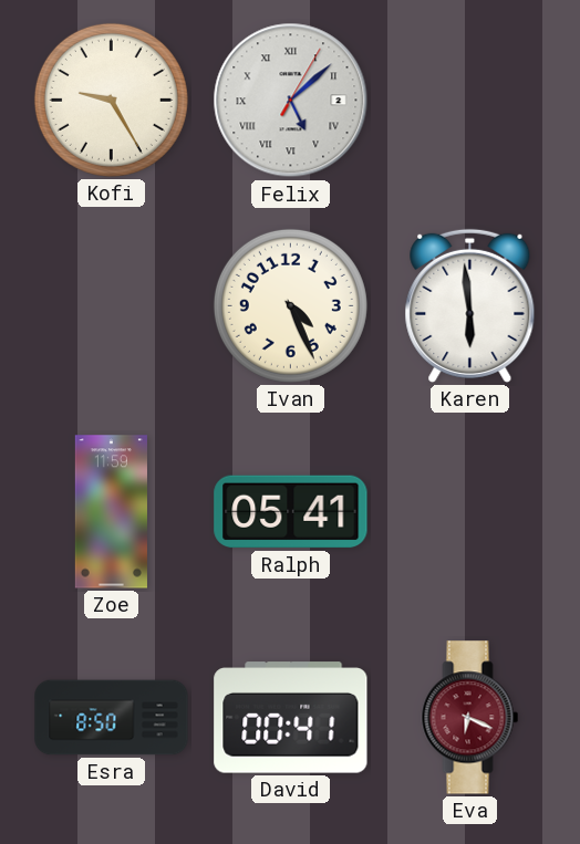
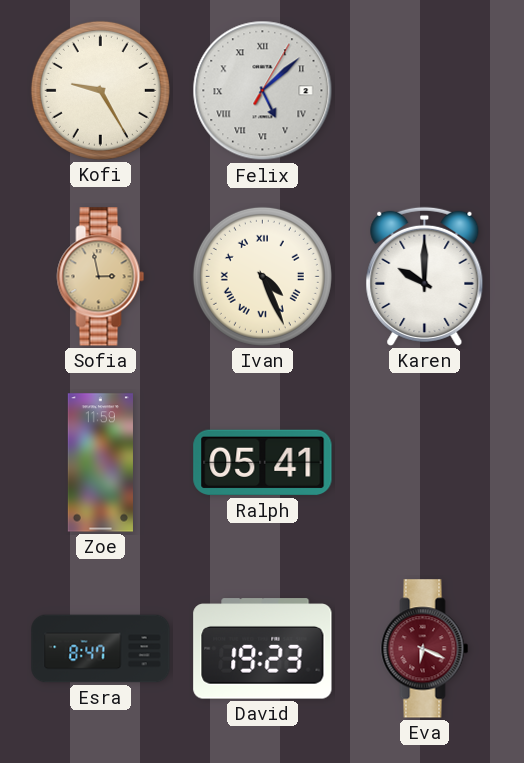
Sofia: none -> 2:58 (101, 277)
Ivan numerals: Arabic -> Roman (262, 276)
Karen: 5:59 -> 10:00 (425, 276)
Esra: 8:50 -> 8:47 (101, 649)
David: 00:41 -> 19:23 (263, 649)
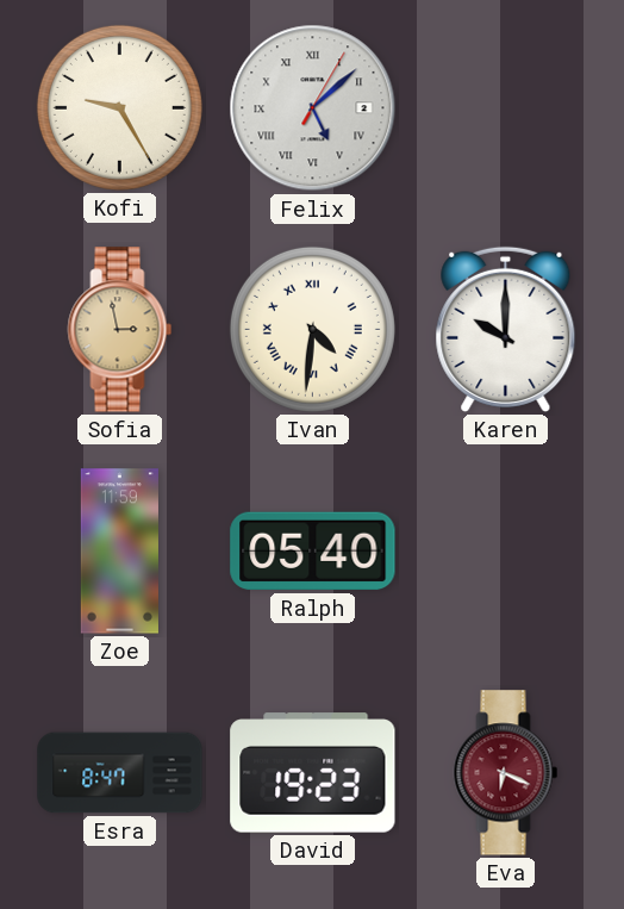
Ivan: 4:26 -> 4:31 (312, 329)
Ralph: 05:41 -> 05:40 (313, 552)
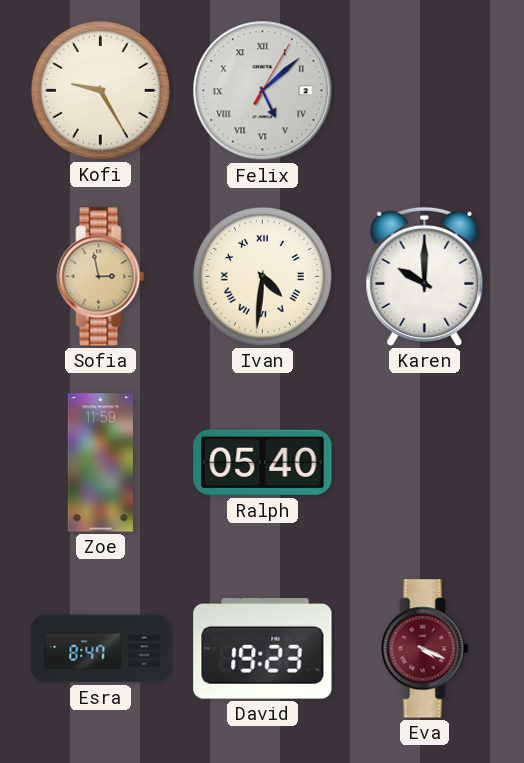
Eva: 6:19 -> 4:19 (425, 649)
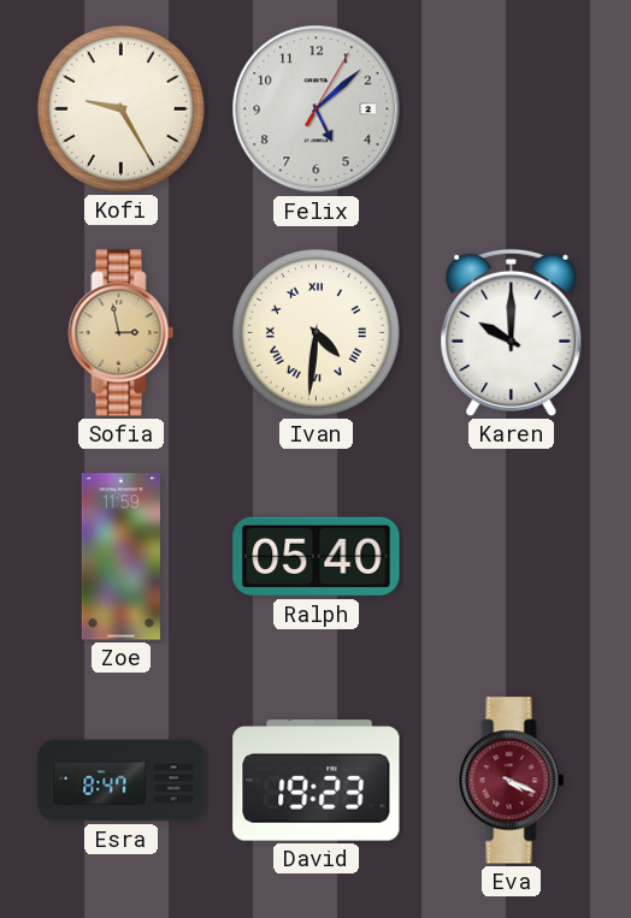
Felix numerals: Roman -> Arabic (317, 109)
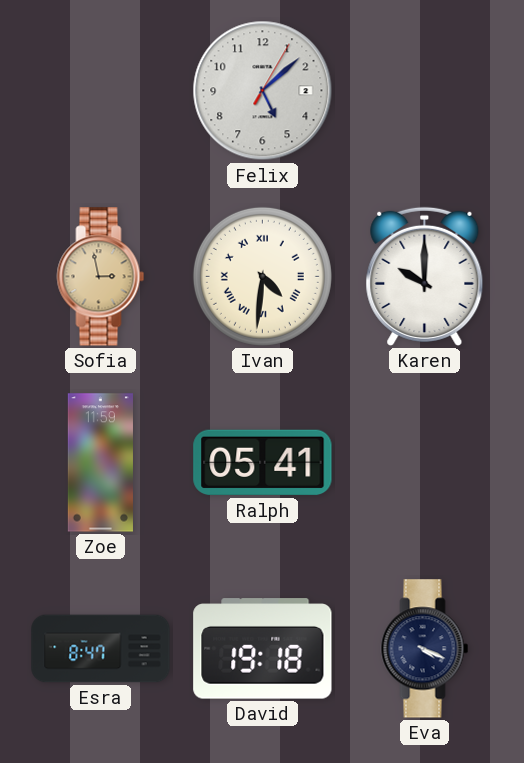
Kofi: 9:25 -> none (120, 108)
Ralph: 05:40 -> 05:41 (263, 463)
David: 19:23 -> 19:18 (263, 649)
Eva dial: burgundy -> navy (425, 649)
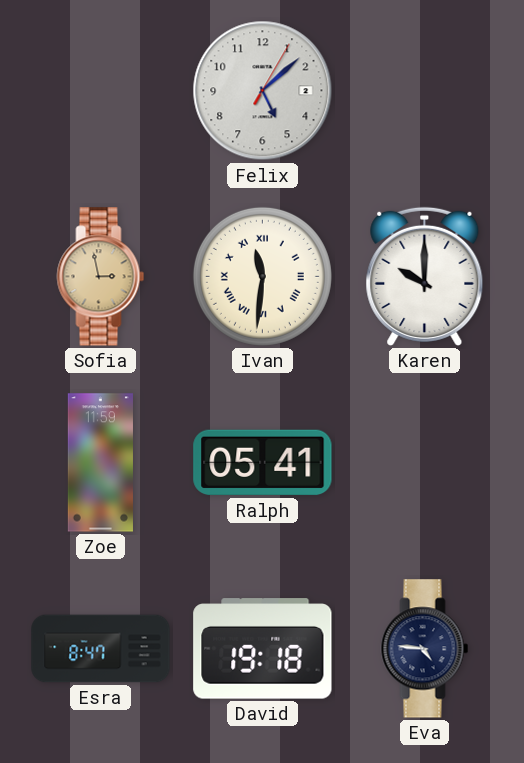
Ivan: 4:31 -> 11:31 (262, 276)
Eva: 4:19 -> 4:46 (425, 649)
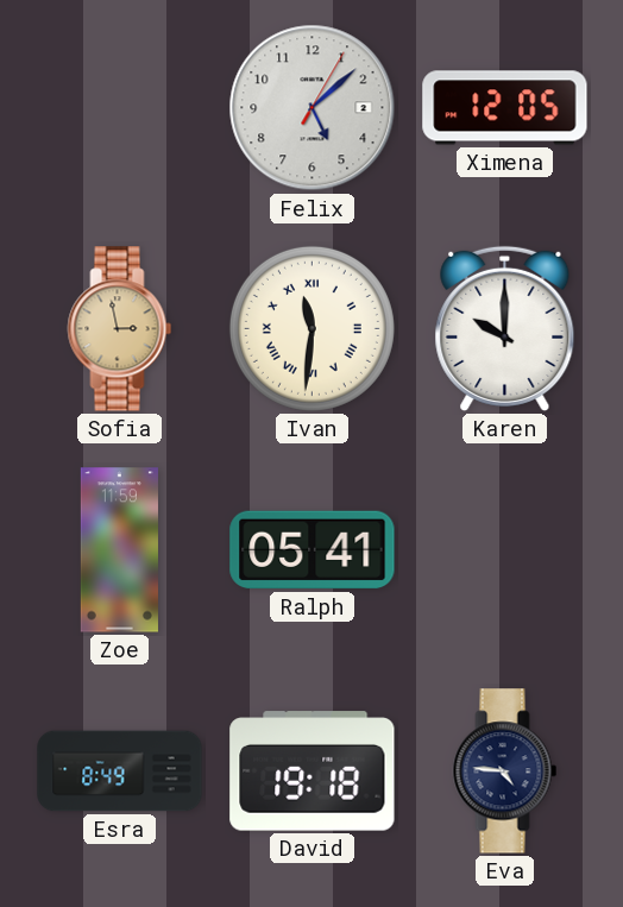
Ximena: none -> 12:05 (505, 108)
Esra: 8:47 -> 8:49 (120, 771)
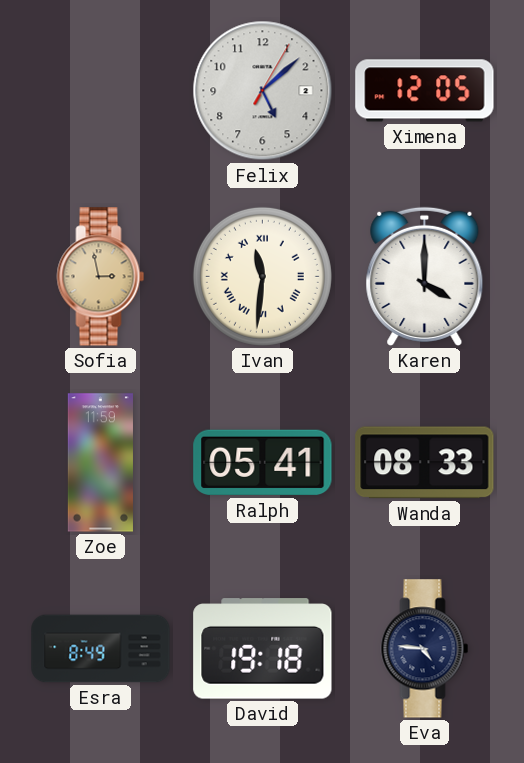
Karen: 10:00 -> 4:00 (425, 276)
Wanda: none -> 08:33 (425, 463)
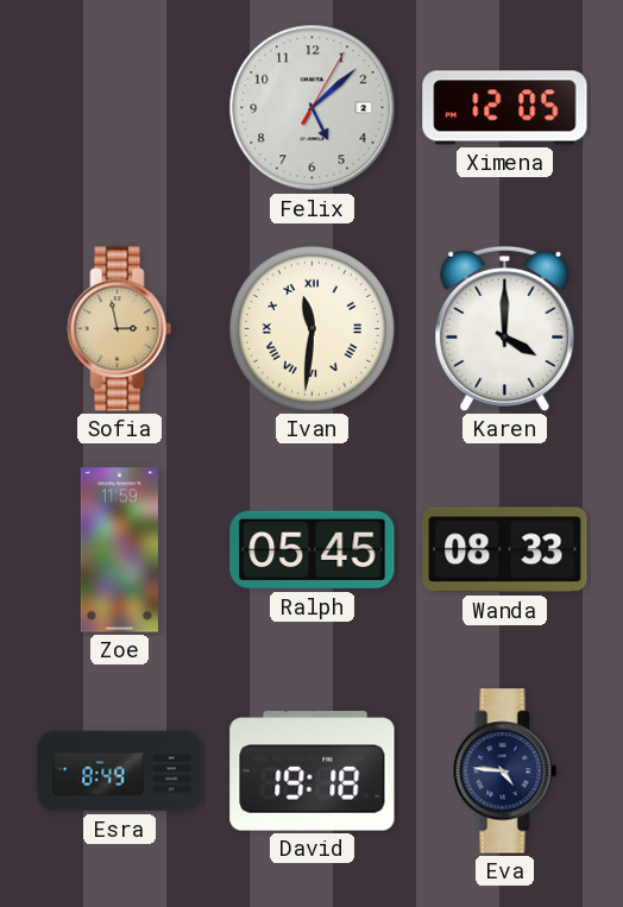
Ralph: 05:41 -> 05:45 (313, 550)
